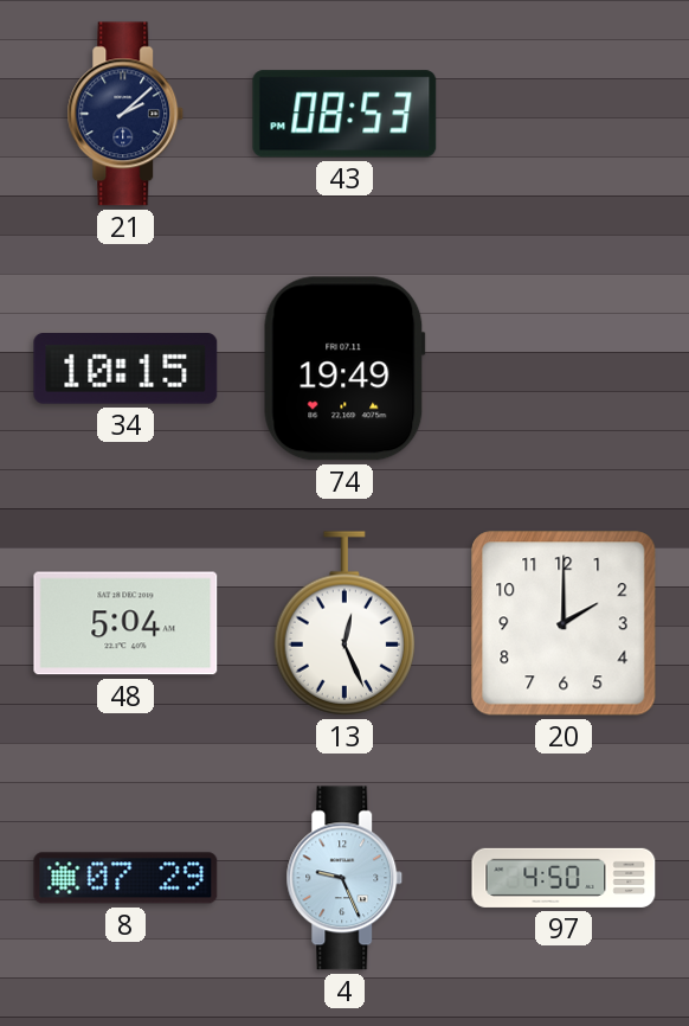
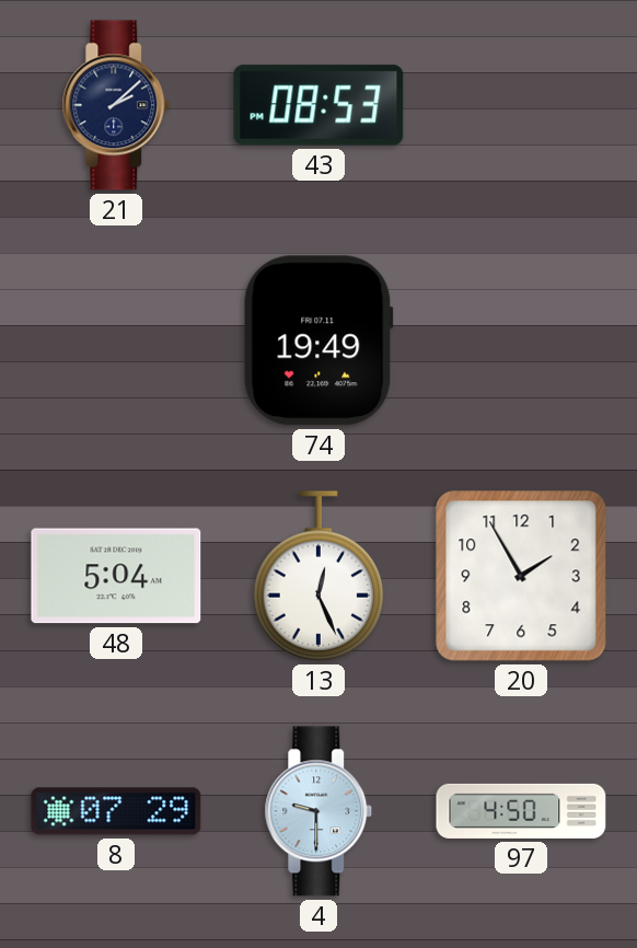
34: 10:15 -> none (125, 368)
20: 2:00 -> 1:55 (521, 576)
4: 9:26 -> 9:30 (319, 811)
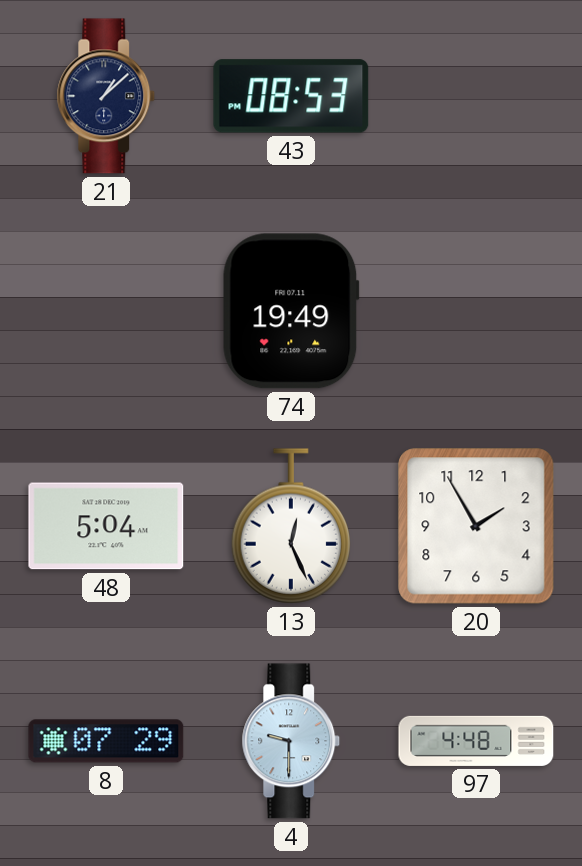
21: 2:08 -> 1:08 (106, 96)
97: 4:50 -> 4:48 (476, 741)
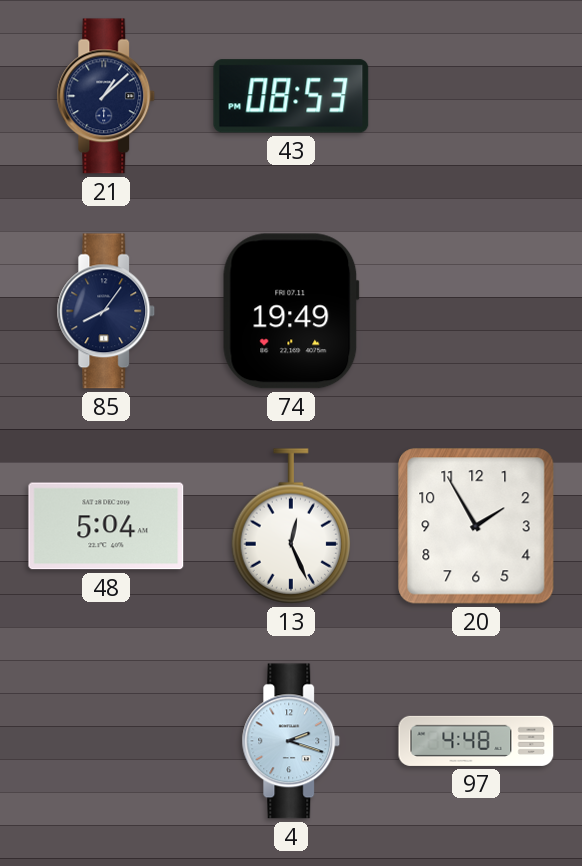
85: none -> 8:06 (106, 311)
8: 07:29 -> none (106, 741)
4: 9:30 -> 2:18 (291, 741)
